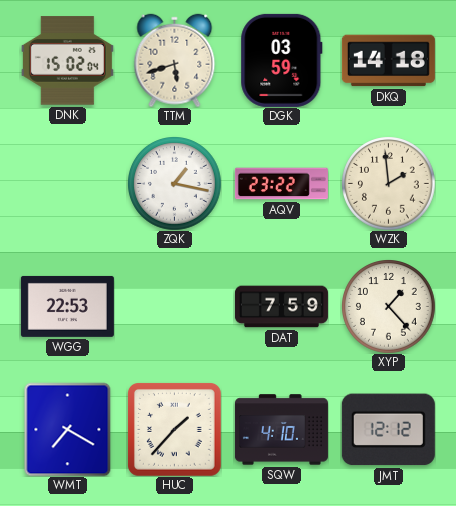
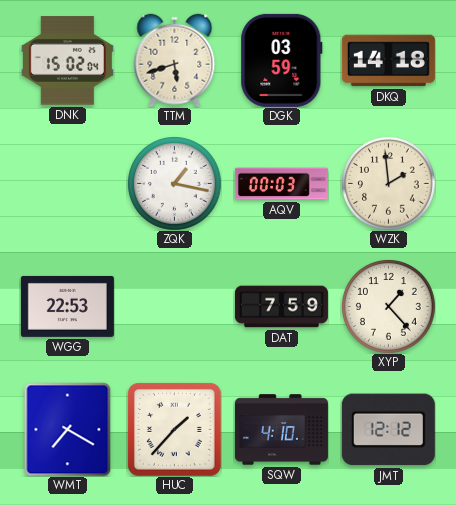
AQV: 23:22 -> 00:03 (281, 184)
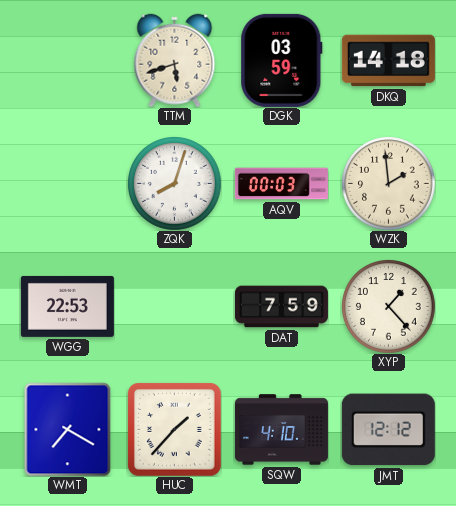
DNK: 15:02 -> none (67, 61)
ZQK: 1:17 -> 8:03 (175, 184)
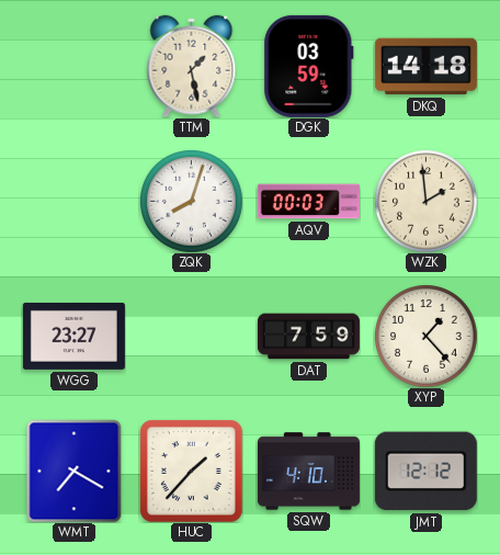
TTM: 5:42 -> 1:28 (192, 66)
WGG: 22:53 -> 23:27 (73, 336)
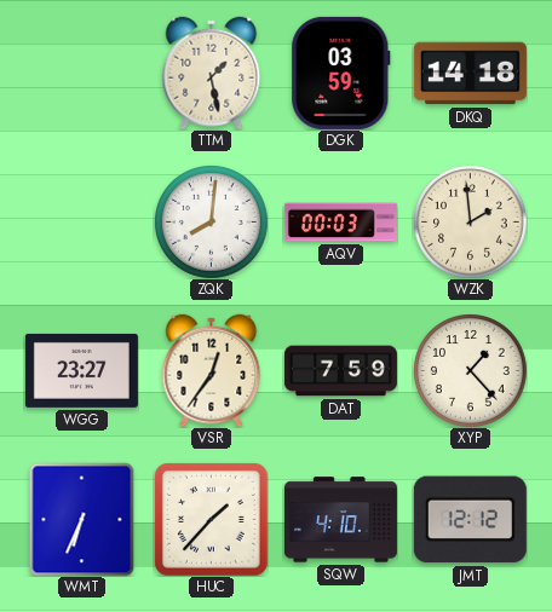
ZQK: 8:03 -> 8:01 (212, 223)
VSR: none -> 12:36 (212, 370)
WMT: 7:20 -> 6:34 (82, 519)
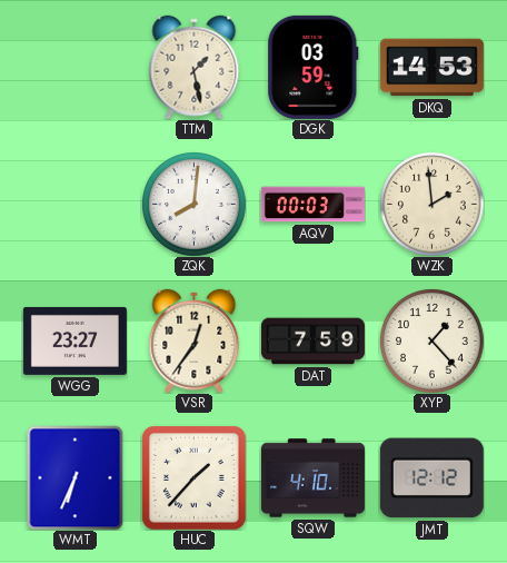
DKQ: 14:18 -> 14:53 (431, 68)
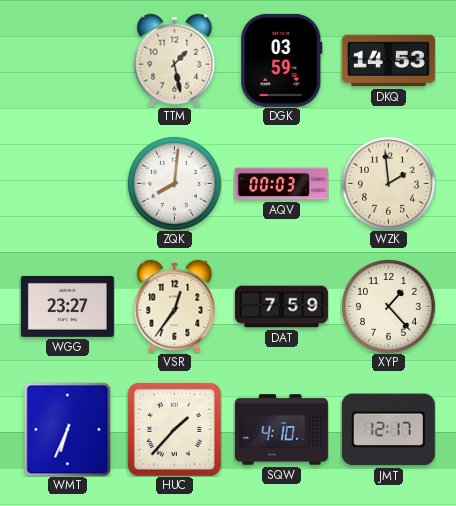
JMT: 12:12 -> 12:17 (388, 430)
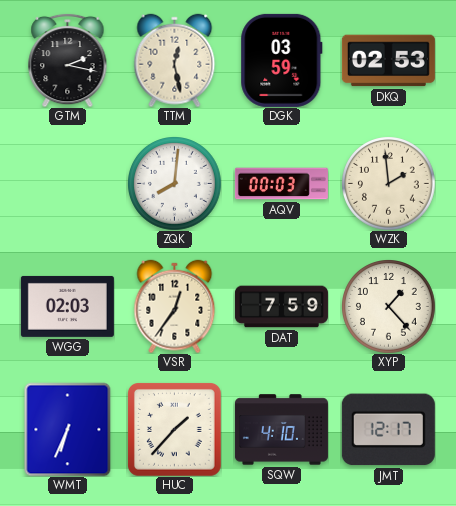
GTM: none -> 2:17 (68, 60)
TTM: 1:28 -> 12:28 (175, 60)
DKQ: 14:53 -> 02:53 (388, 61)
WGG: 23:27 -> 02:03 (67, 306)
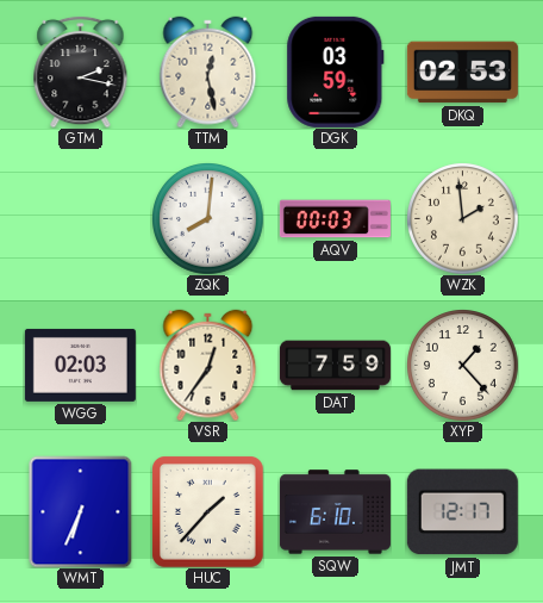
SQW: 4:10 -> 6:10 (335, 512)
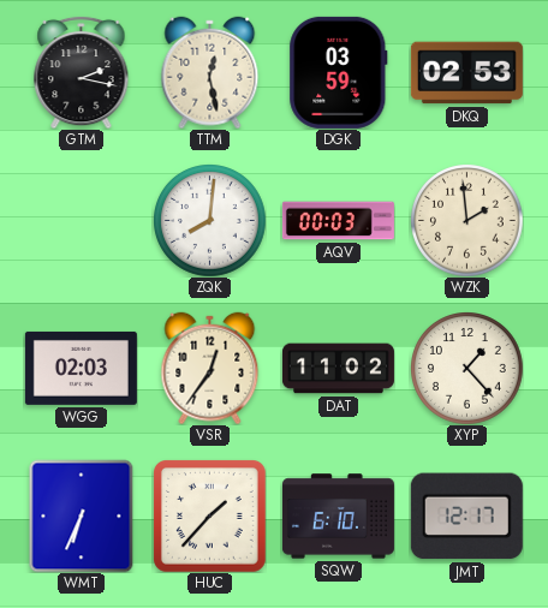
DAT: 7:59 -> 11:02 (338, 369)
